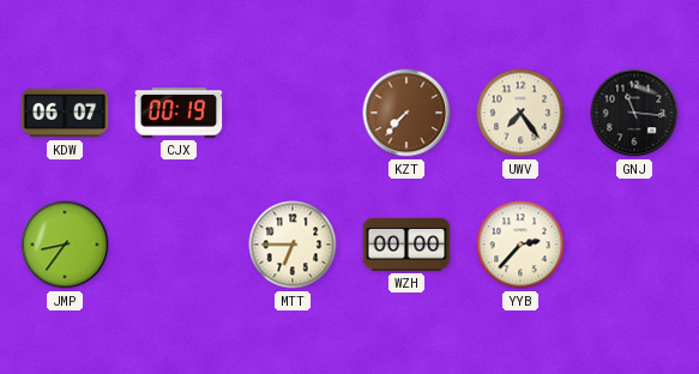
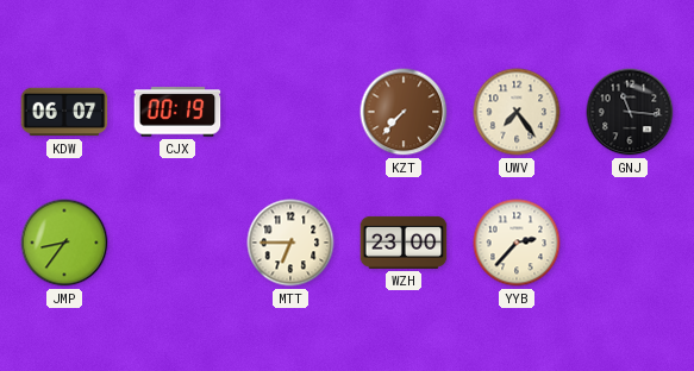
WZH: 00:00 -> 23:00 (404, 243)
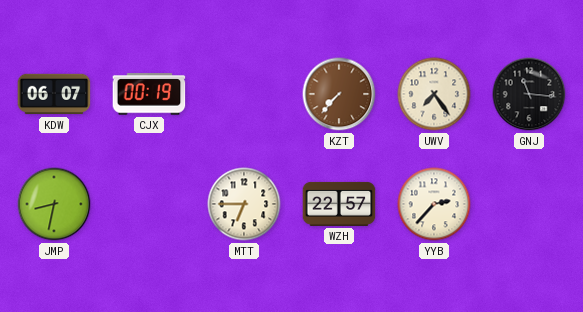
JMP: 8:36 -> 8:32 (54, 204)
WZH: 23:00 -> 22:57 (339, 204)
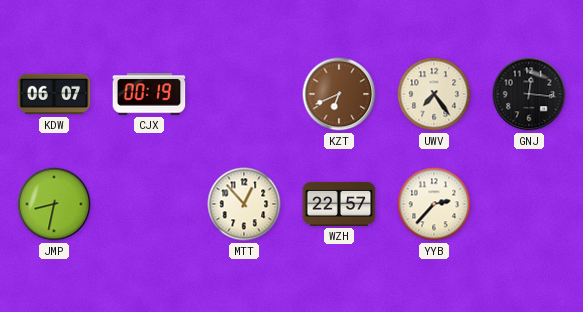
KZT: 7:37 -> 6:41 (339, 94)
GNJ: 11:16 -> 12:16 (529, 94)
MTT: 6:45 -> 12:53 (244, 204)
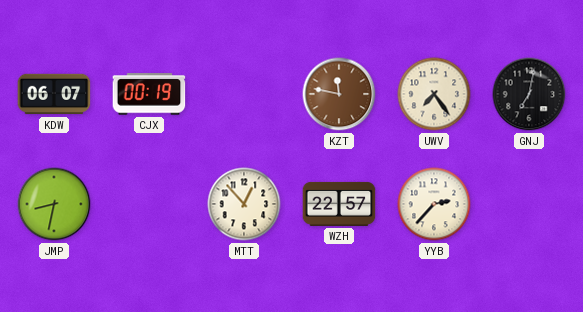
KZT: 6:41 -> 11:47 (339, 94)
GNJ: 12:16 -> 7:02 (529, 94)
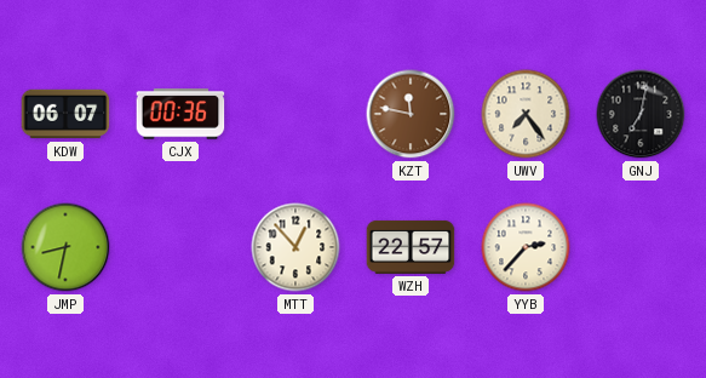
CJX: 00:19 -> 00:36 (180, 114)
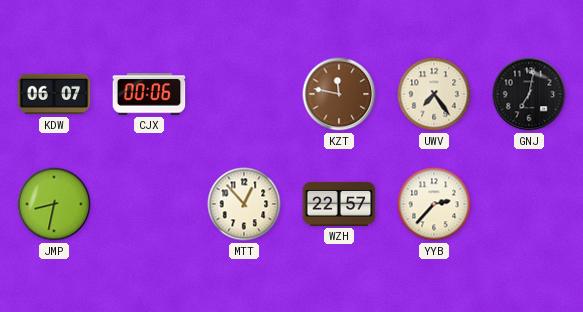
CJX: 00:36 -> 00:06 (149, 94)
